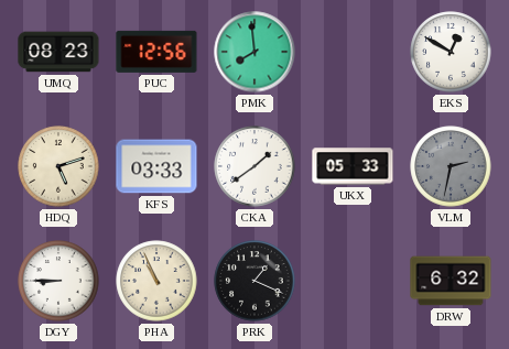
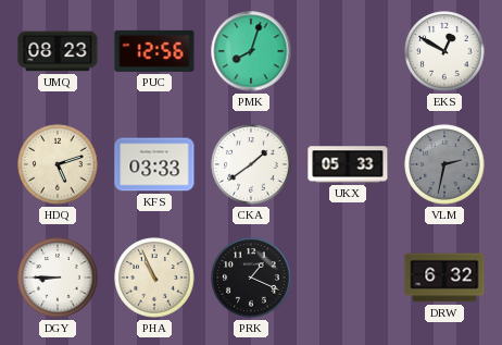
PMK: 7:59 -> 8:03 (251, 51)
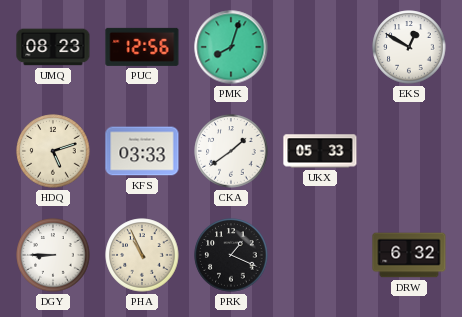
VLM: 2:32 -> none (444, 164)
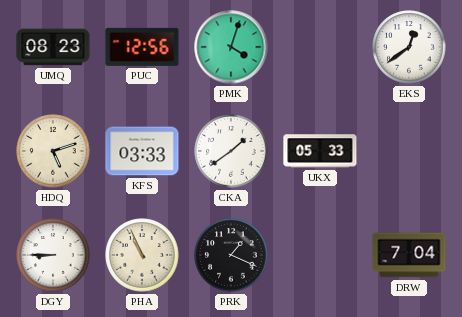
PMK: 8:03 -> 4:03 (231, 47)
EKS: 12:50 -> 12:39 (409, 47)
DRW: 6:32 -> 7:04 (409, 255)
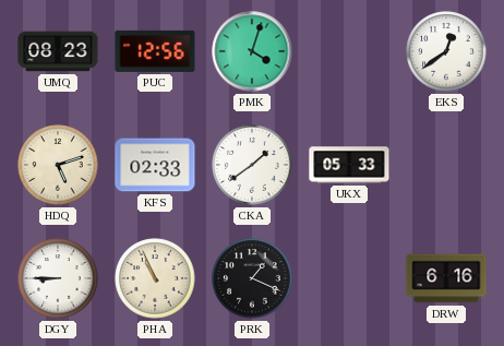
KFS: 03:33 -> 02:33 (155, 165)
DRW: 7:04 -> 6:16 (446, 278)
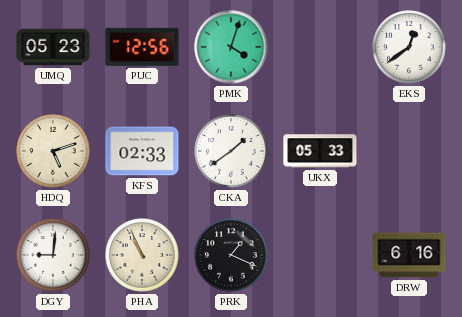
UMQ: 08:23 -> 05:23 (53, 47)
DGY: 8:45 -> 9:01 (53, 255)
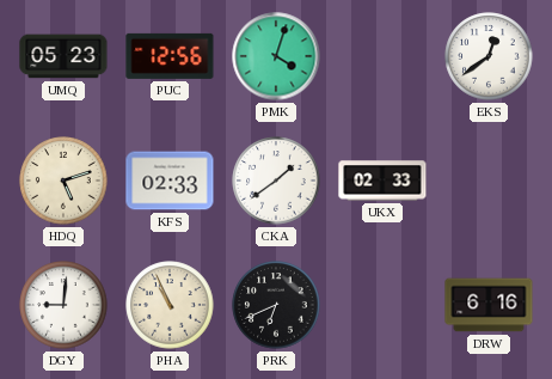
UKX: 05:33 -> 02:33 (382, 181)
PRK: 1:19 -> 6:41 (276, 305)
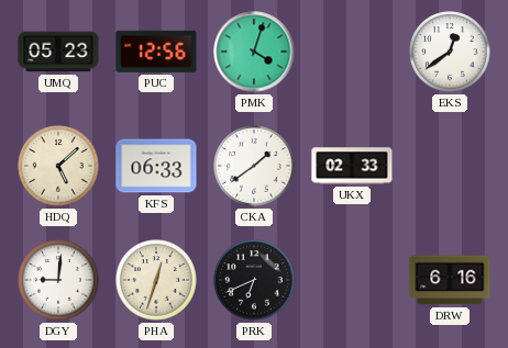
HDQ: 5:12 -> 5:08 (58, 166)
KFS: 02:33 -> 06:33 (156, 166)
PHA: 10:56 -> 12:33 (156, 280)
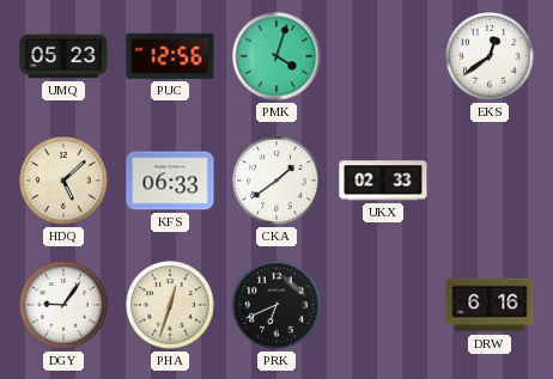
DGY: 9:01 -> 9:06 (63, 305)
